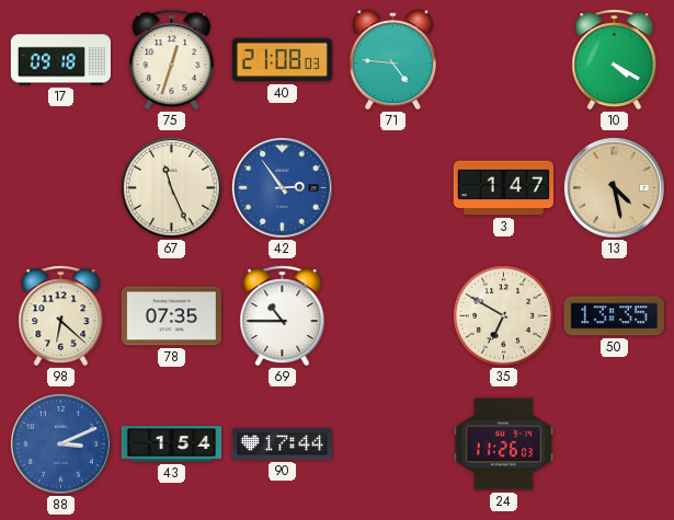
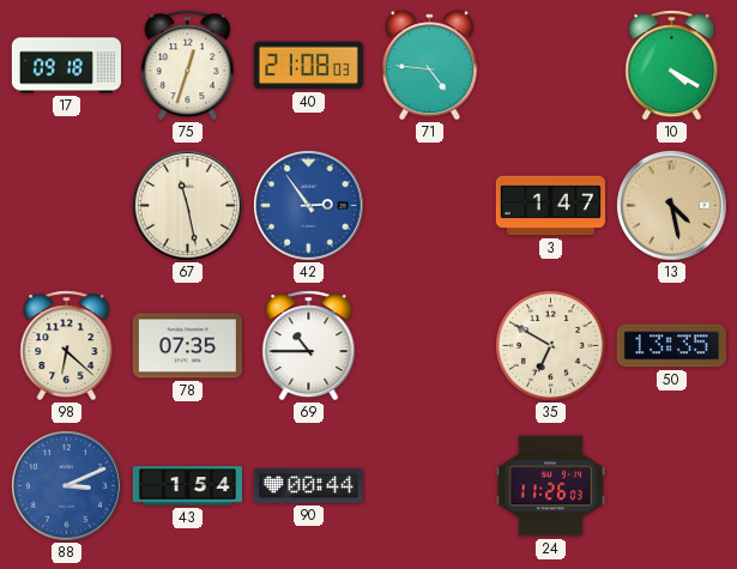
67: 11:26 -> 11:28 (188, 206)
90: 17:44 -> 00:44 (308, 485)
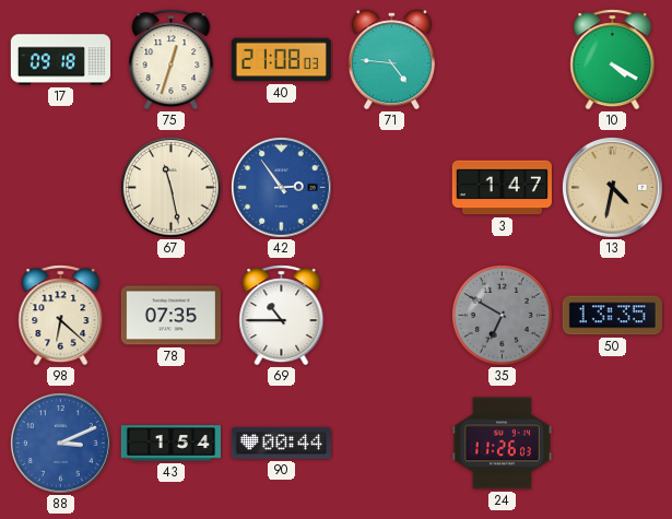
13: 4:28 -> 4:32 (613, 188)
35 dial: cream -> grey (503, 316)
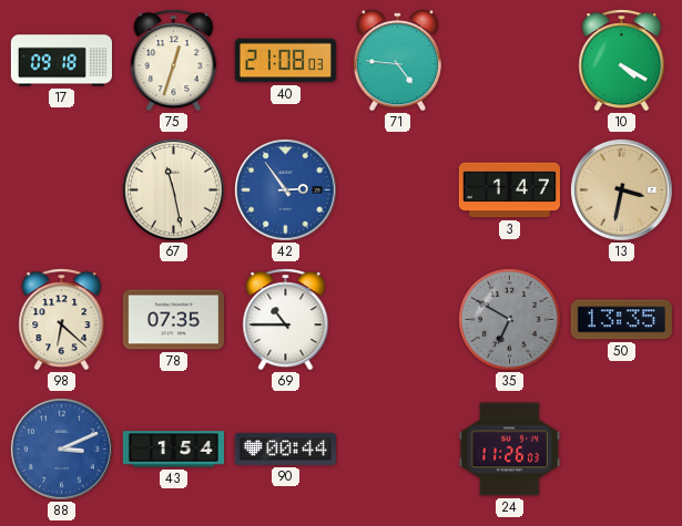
13: 4:32 -> 3:32 (622, 190)
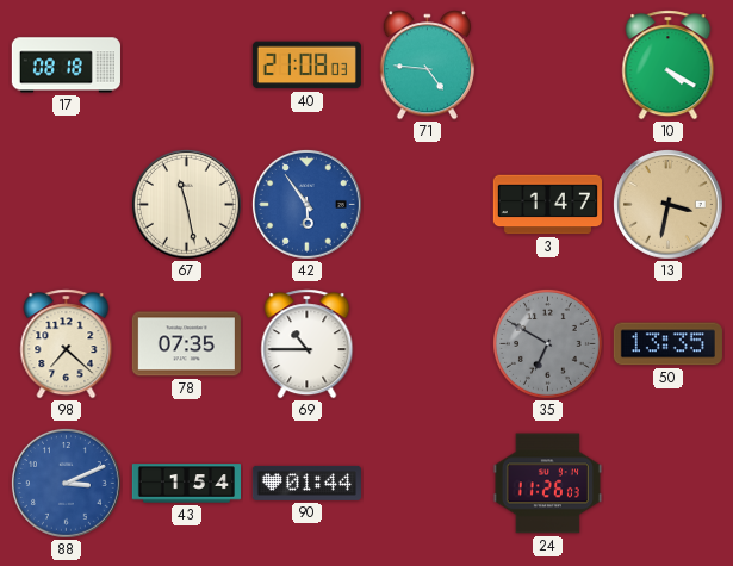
17: 09:18 -> 08:18 (66, 66)
75: 12:33 -> none (174, 61)
42: 2:54 -> 5:54 (308, 205)
98: 6:22 -> 7:22 (67, 344)
90: 00:44 -> 01:44 (306, 483)
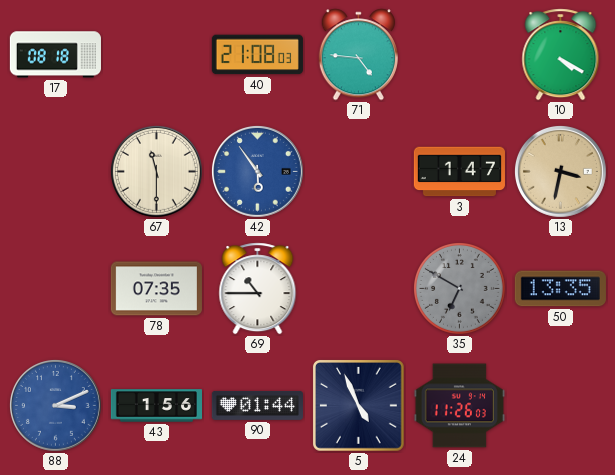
67: 11:28 -> 11:30 (157, 172)
98: 7:22 -> none (67, 344)
43: 1:54 -> 1:56 (156, 406)
5: none -> 4:56 (358, 405)
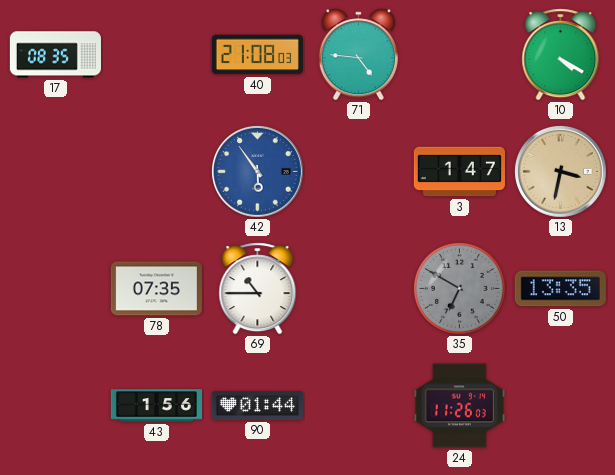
17: 08:18 -> 08:35 (55, 55)
67: 11:30 -> none (157, 172)
88: 3:11 -> none (56, 406)
5: 4:56 -> none (358, 405)
